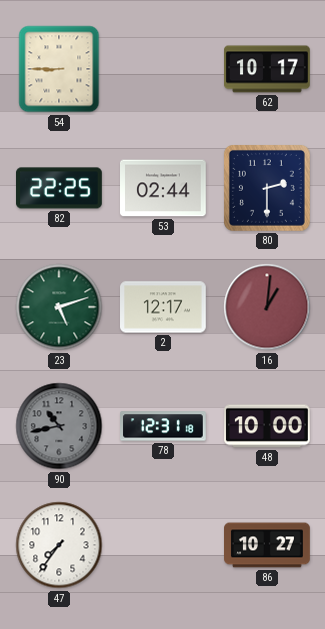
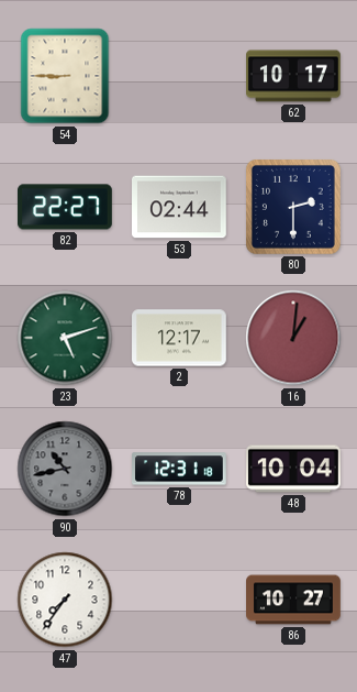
82: 22:25 -> 22:27 (66, 207)
48: 10:00 -> 10:04 (294, 469)
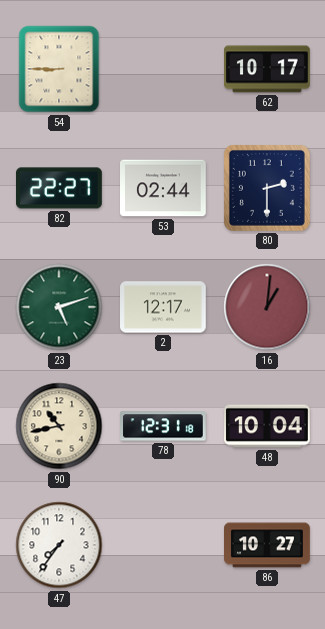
90 dial: grey -> cream (59, 426)
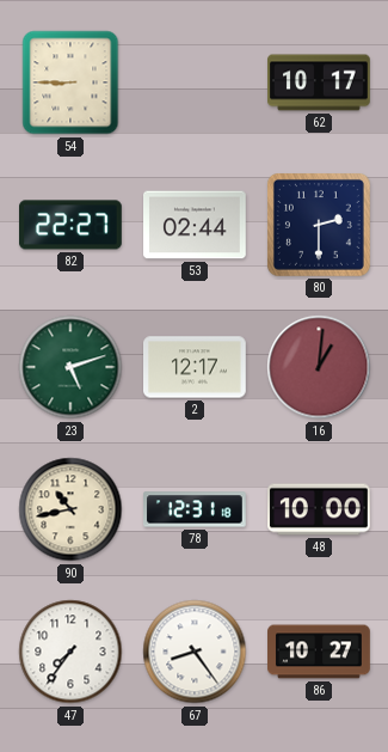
48: 10:04 -> 10:00 (320, 509)
67: none -> 8:24 (195, 652)
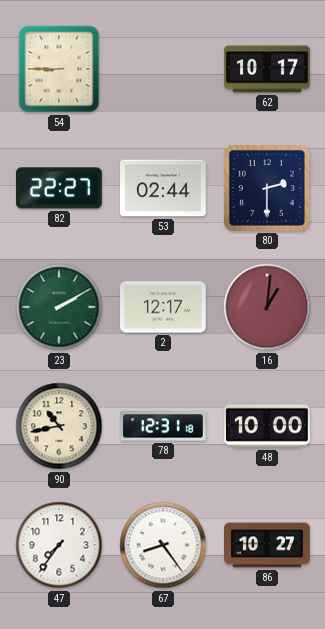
23: 5:12 -> 2:10 (59, 307)
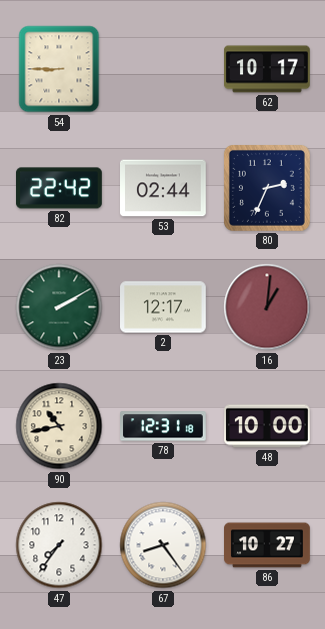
82: 22:27 -> 22:42 (60, 188)
80: 2:30 -> 2:34 (267, 188)
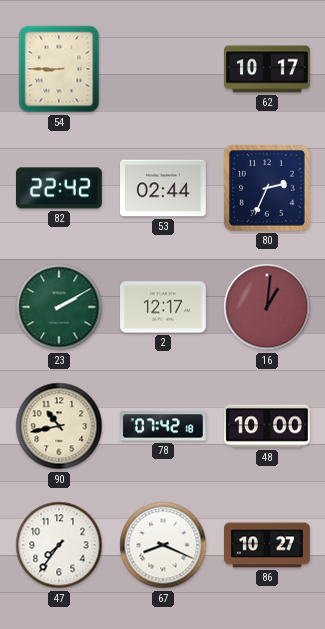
78: 12:31 -> 07:42 (164, 426)
67: 8:24 -> 8:19 (163, 545)
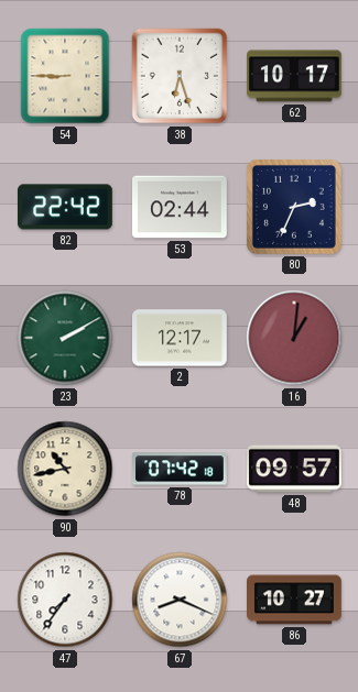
38: none -> 6:27 (180, 76)
48: 10:00 -> 09:57 (295, 469)
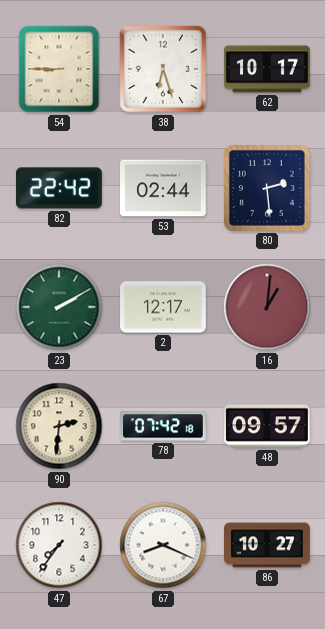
80: 2:34 -> 2:29 (267, 188)
90: 10:43 -> 2:31 (59, 426)
